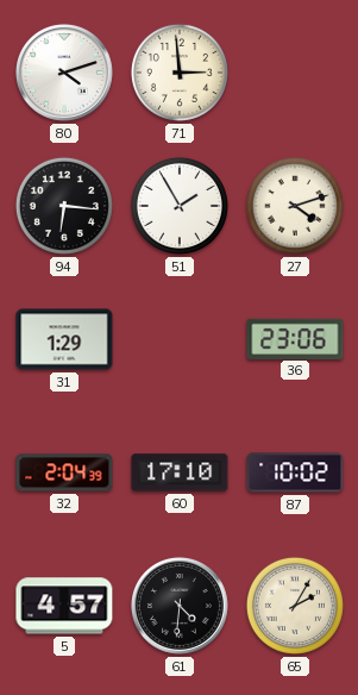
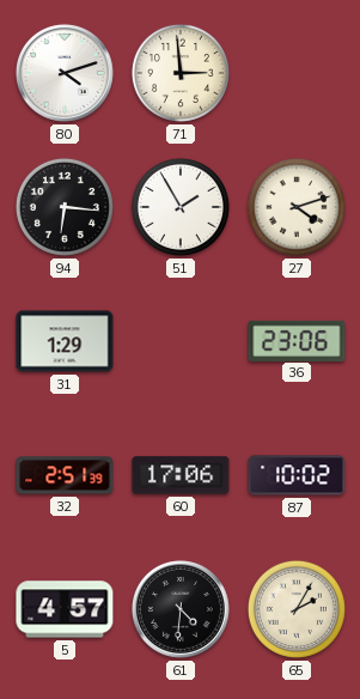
32: 2:04 -> 2:51 (65, 475)
60: 17:10 -> 17:06 (181, 475)
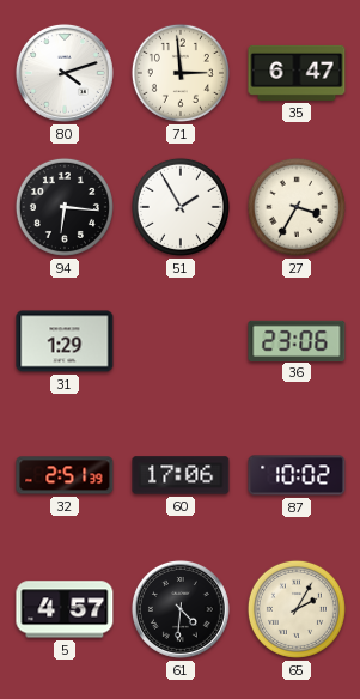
35: none -> 6:47 (297, 73)
27: 4:12 -> 3:35 (297, 207)
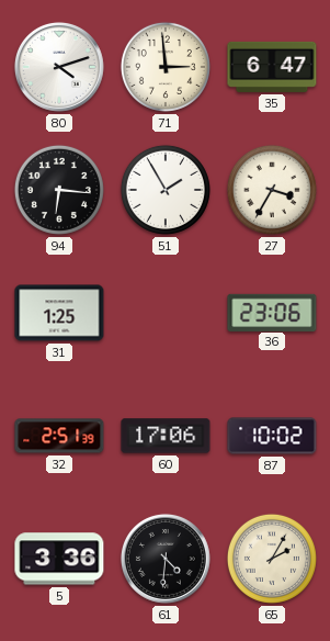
31: 1:29 -> 1:25 (59, 313)
5: 4:57 -> 3:36 (59, 559)
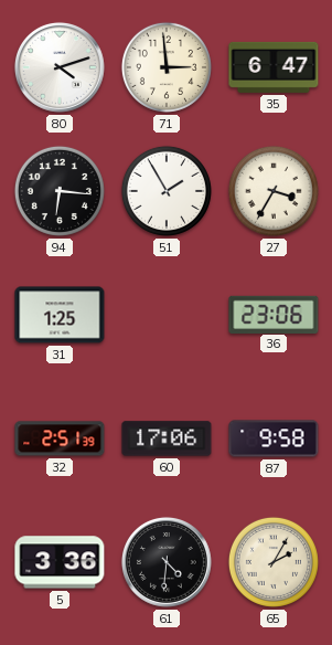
87: 10:02 -> 9:58 (274, 438)
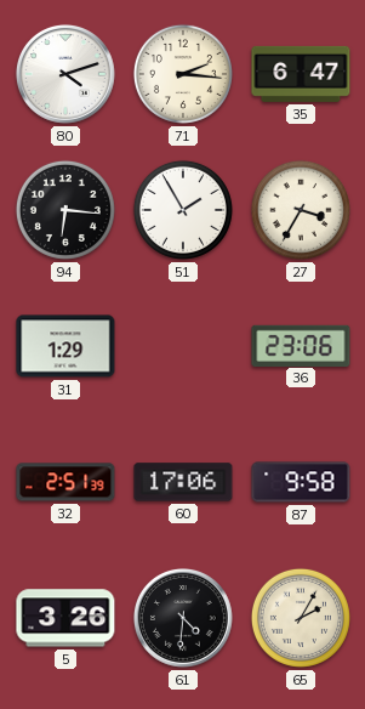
71: 2:59 -> 2:16 (183, 74)
31: 1:25 -> 1:29 (65, 346)
5: 3:36 -> 3:26 (65, 618)
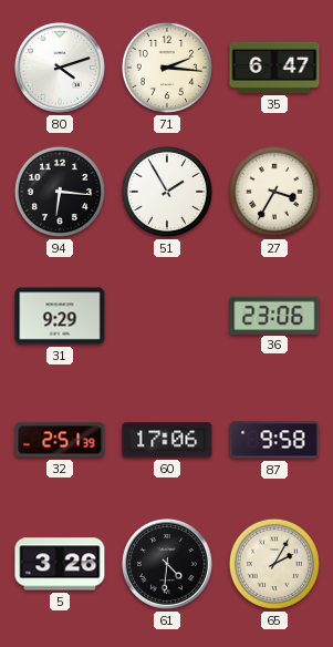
31: 1:29 -> 9:29 (60, 316)
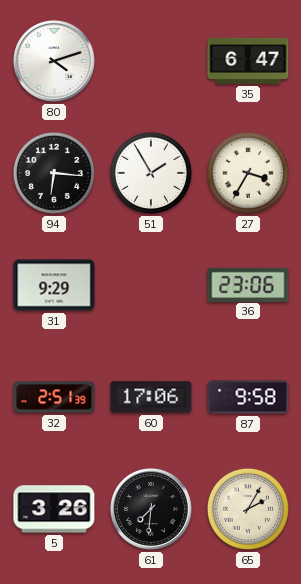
71: 2:16 -> none (167, 68)
61: 4:31 -> 7:31 (151, 509)
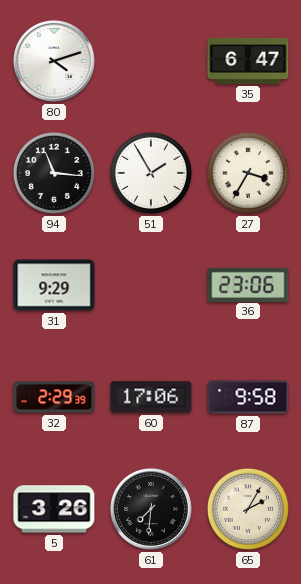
94: 6:16 -> 11:16 (54, 173)
32: 2:51 -> 2:29 (54, 397)
